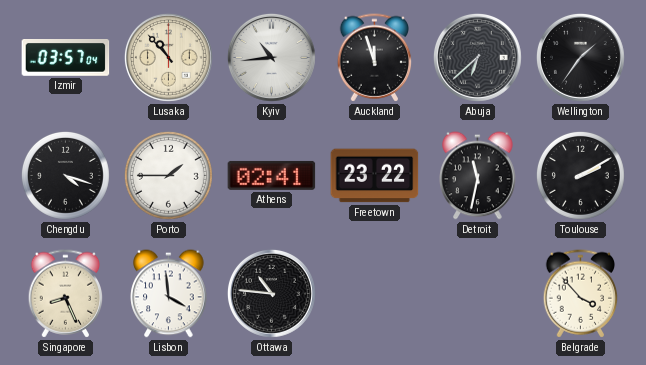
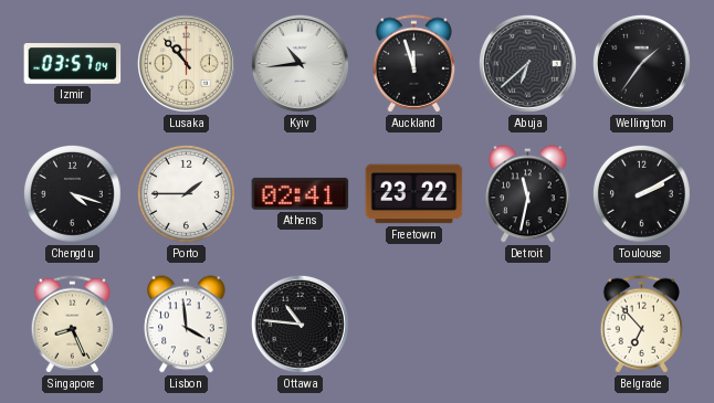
Belgrade: 3:53 -> 6:53 (642, 325)
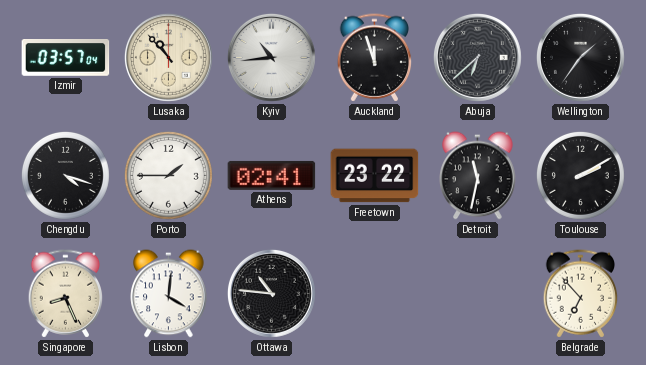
Lisbon: 3:59 -> 4:01 (169, 294)
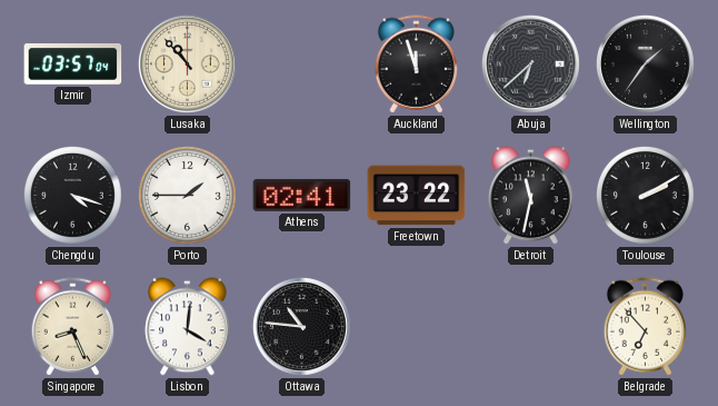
Kyiv: 10:44 -> none (271, 57)
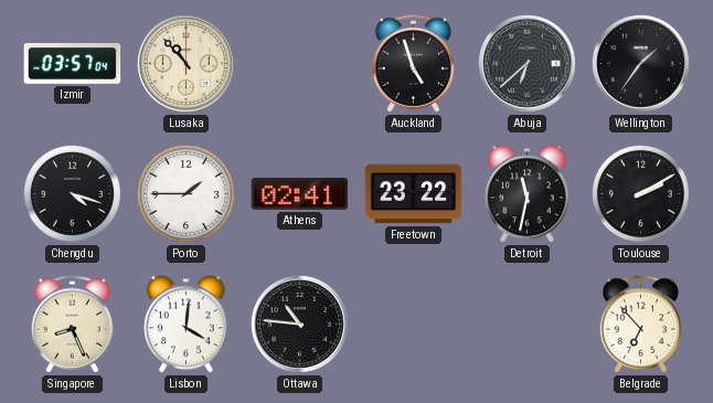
Auckland: 11:57 -> 4:57 (414, 64)
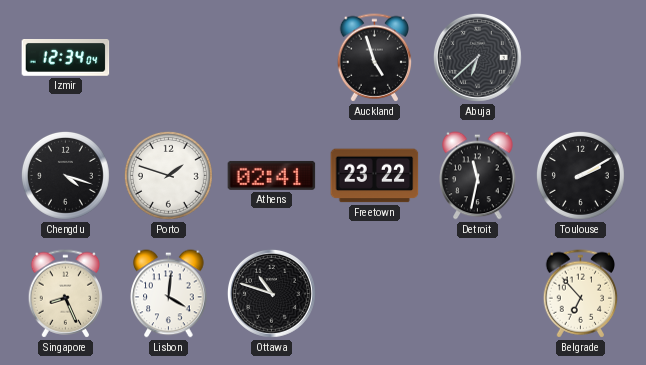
Izmir: 03:57 -> 12:34 (66, 58)
Lusaka: 10:53 -> none (185, 63)
Wellington: 1:36 -> none (640, 63)
Porto: 1:45 -> 1:48 (168, 175)
Ottawa: 10:46 -> 10:48 (271, 293)
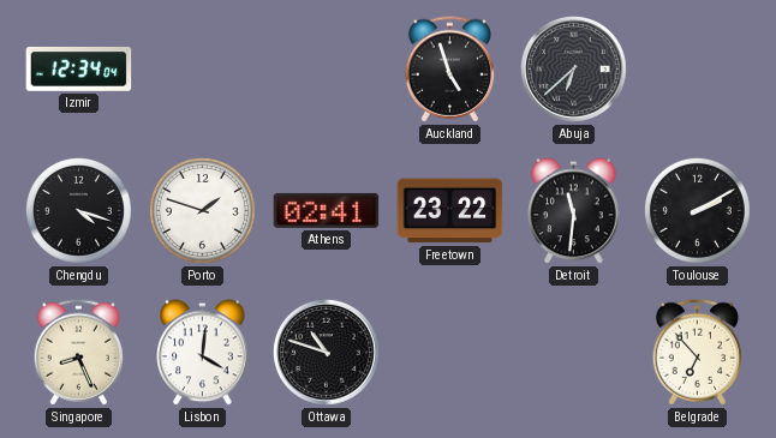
Detroit: 11:32 -> 11:31 (574, 211)
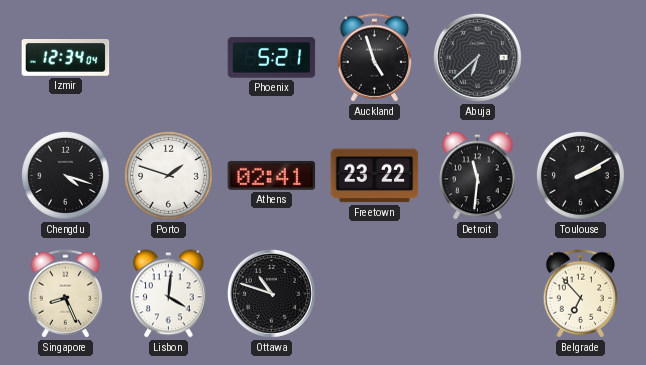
Phoenix: none -> 5:21 (272, 58)
